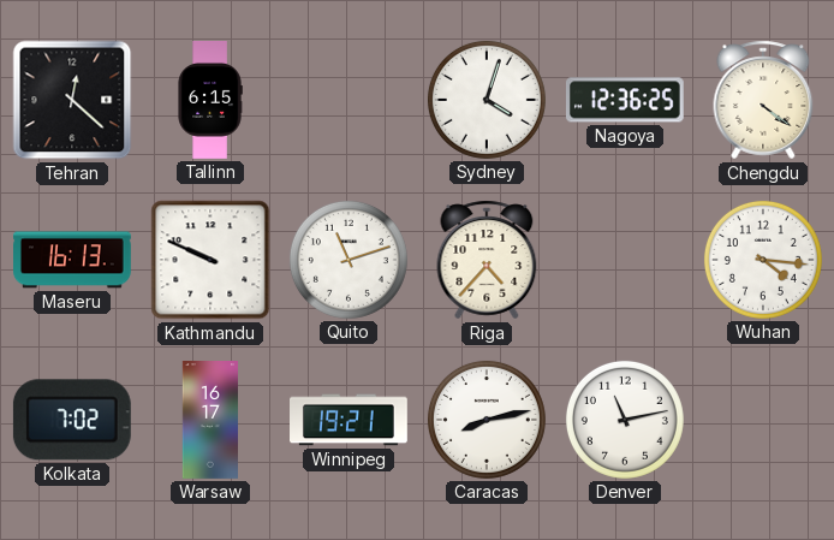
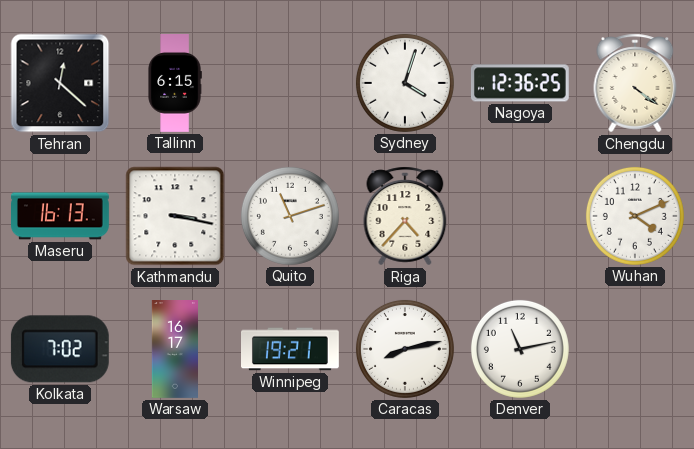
Kathmandu: 9:49 -> 3:17 (175, 216)
Wuhan: 4:16 -> 4:11 (635, 216)
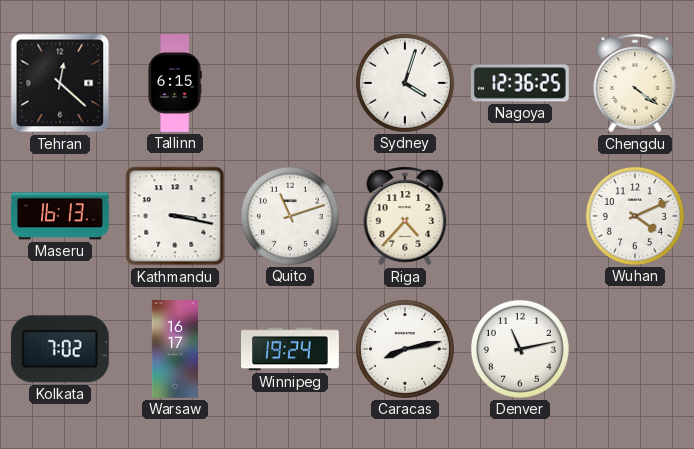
Winnipeg: 19:21 -> 19:24 (291, 349)
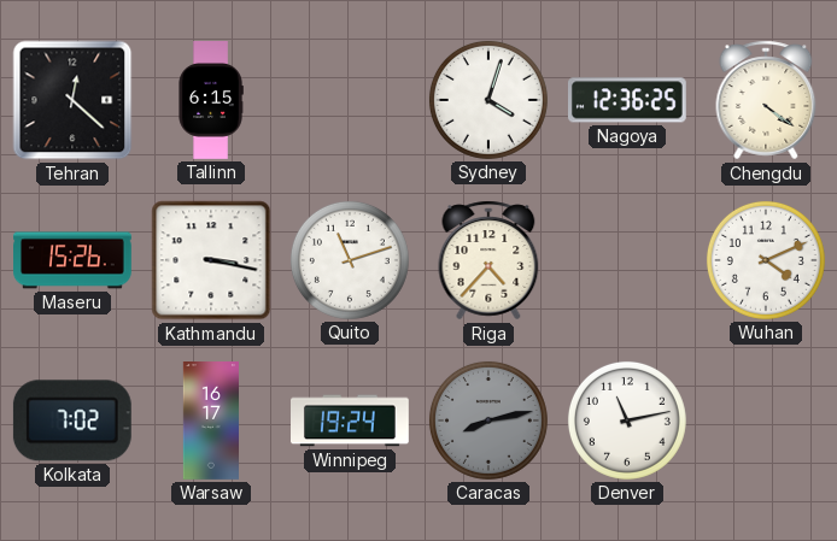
Maseru: 16:13 -> 15:26 (74, 260)
Caracas dial: white -> grey (488, 421)
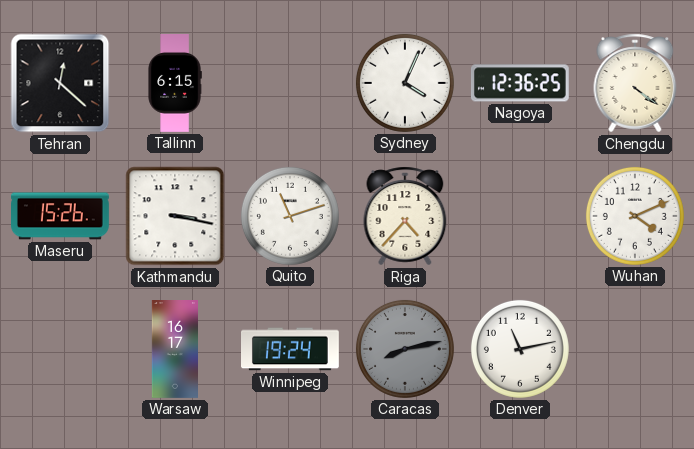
Sydney: 4:03 -> 4:04 (405, 83)
Kolkata: 7:02 -> none (72, 421)
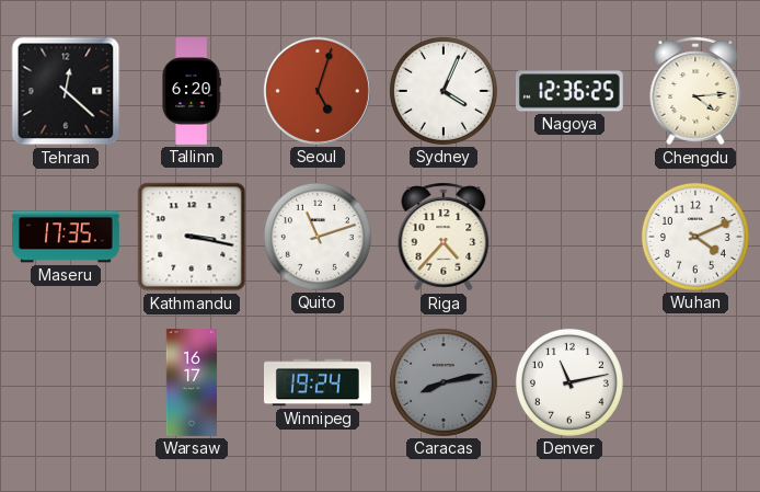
Tallinn: 6:15 -> 6:20 (192, 92)
Seoul: none -> 5:03 (318, 91)
Chengdu: 4:21 -> 4:14 (695, 91)
Maseru: 15:26 -> 17:35 (67, 237)
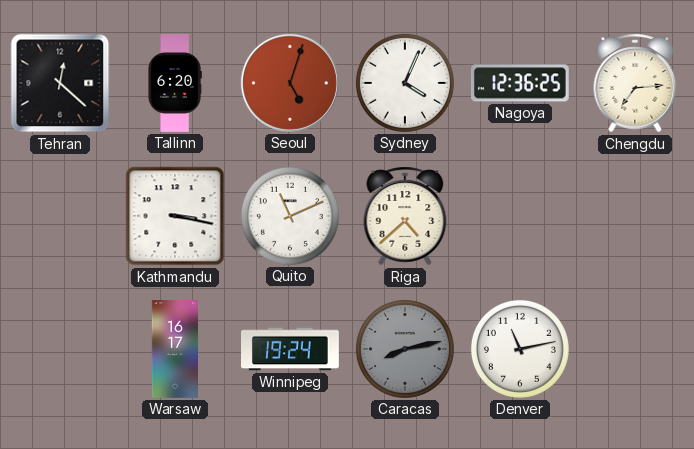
Chengdu: 4:14 -> 7:14 (635, 83)
Maseru: 17:35 -> none (67, 237)
Quito: 11:12 -> 11:11 (290, 216)
Riga: 4:37 -> 4:38 (405, 216)
Wuhan: 4:11 -> none (695, 237)
